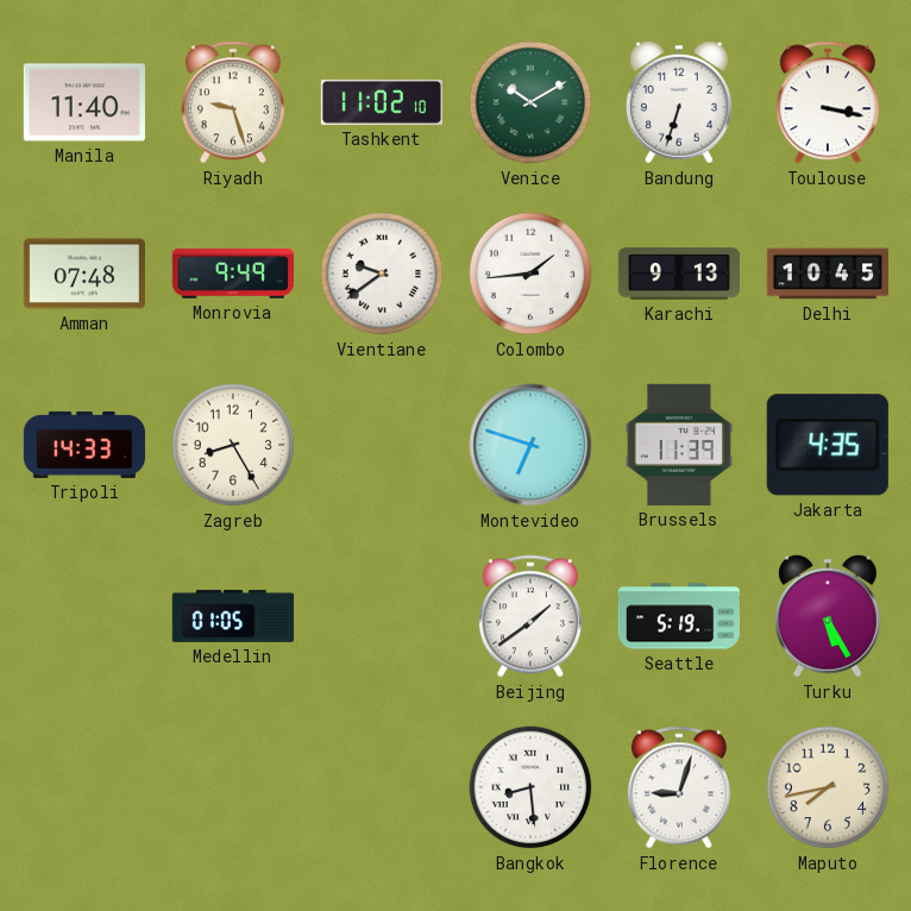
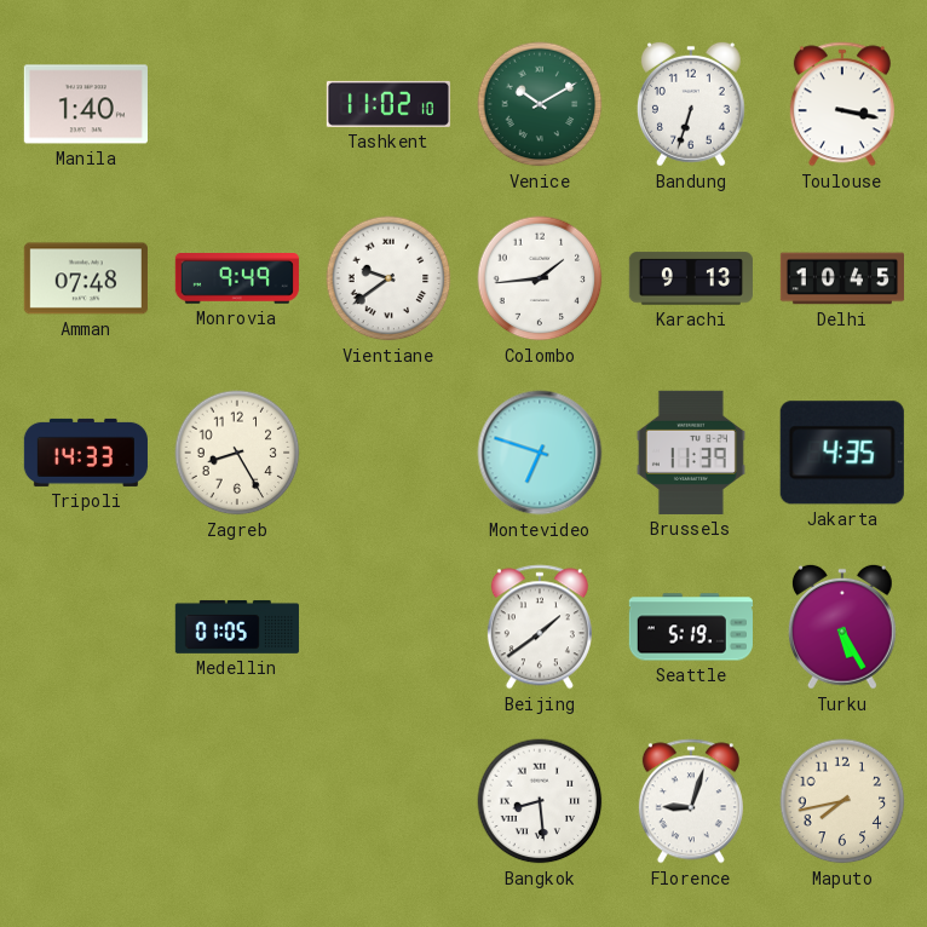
Manila: 11:40 -> 1:40 (86, 104)
Riyadh: 9:27 -> none (233, 102)
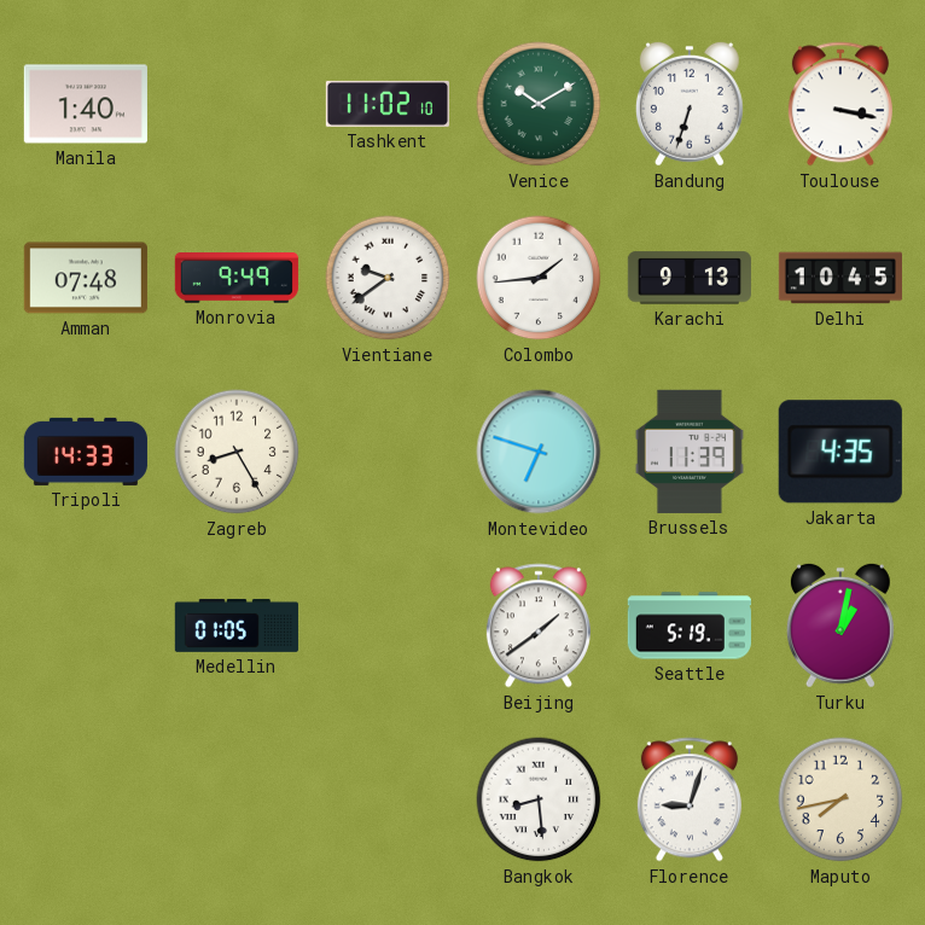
Turku: 5:25 -> 1:02 (840, 626)
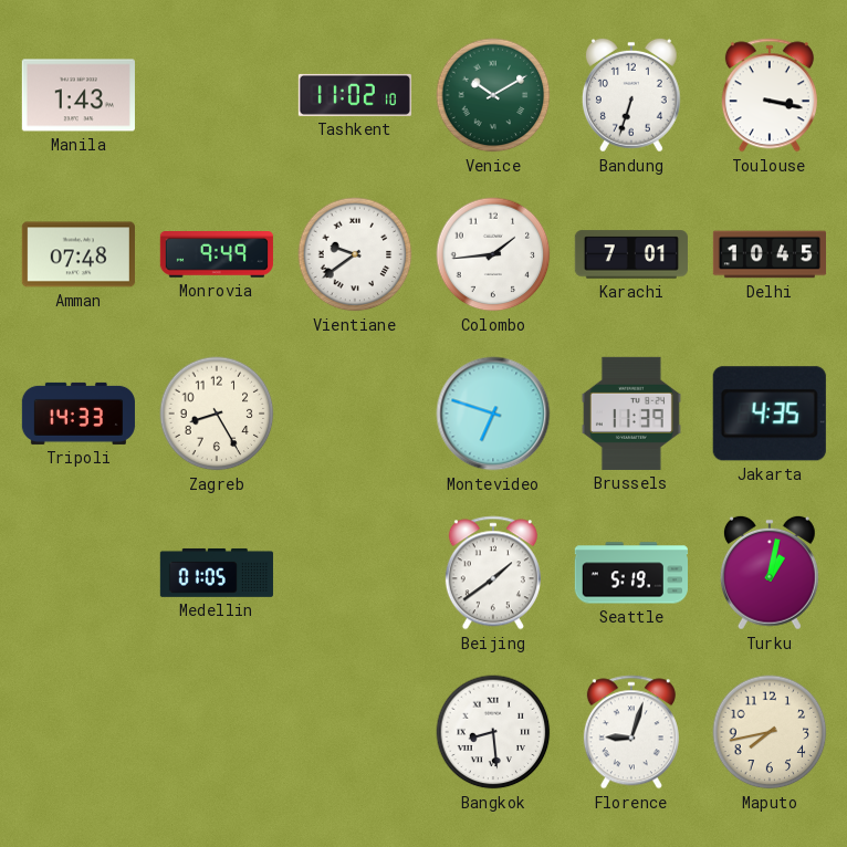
Manila: 1:40 -> 1:43 (79, 95)
Karachi: 9:13 -> 7:01 (631, 254)
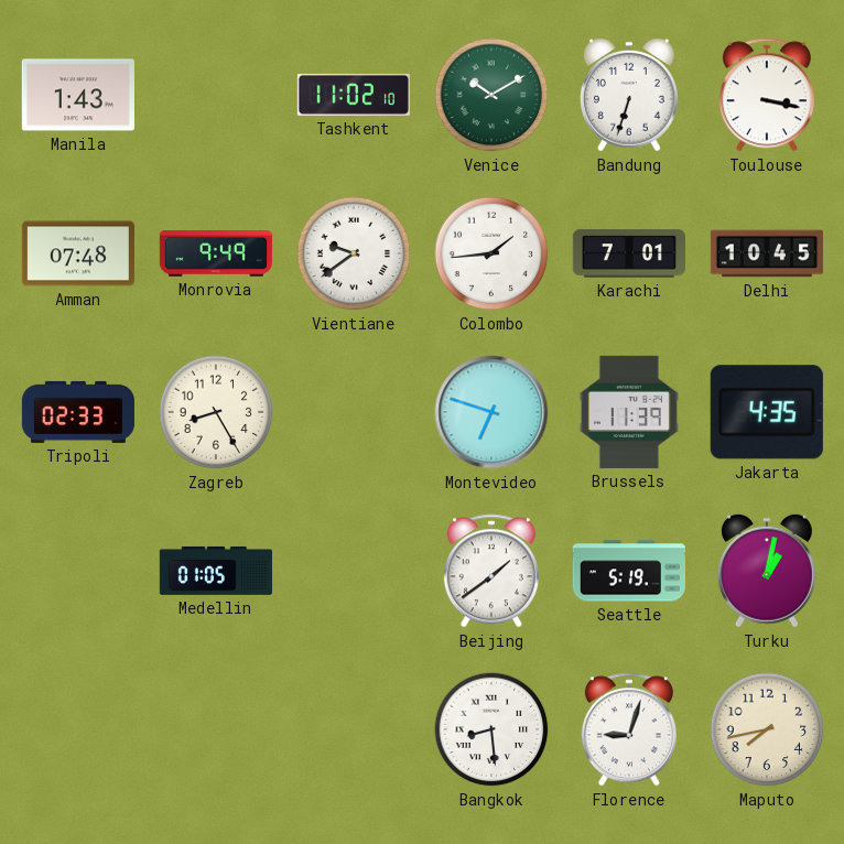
Tripoli: 14:33 -> 02:33 (78, 412)
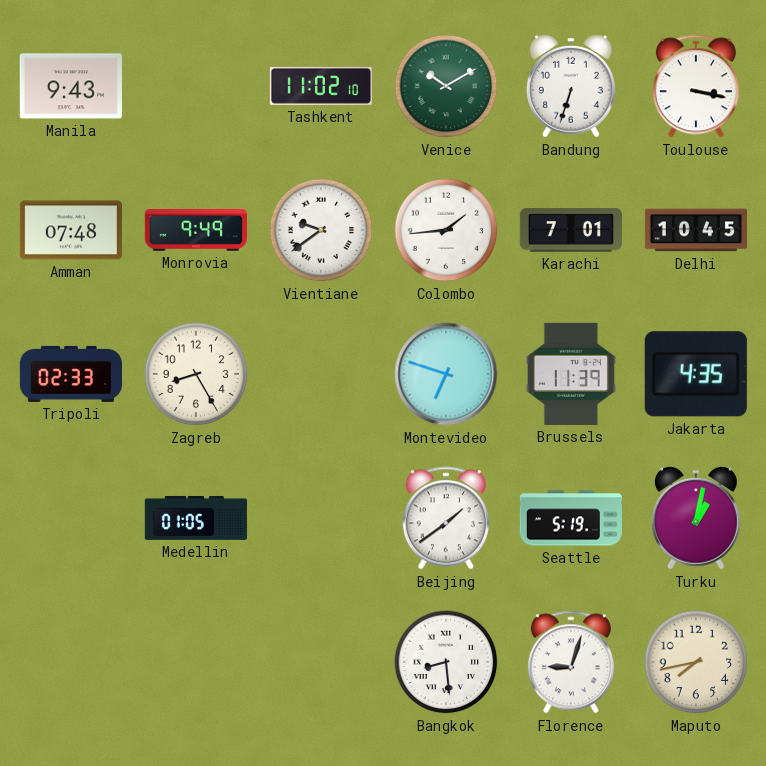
Manila: 1:43 -> 9:43 (71, 86)
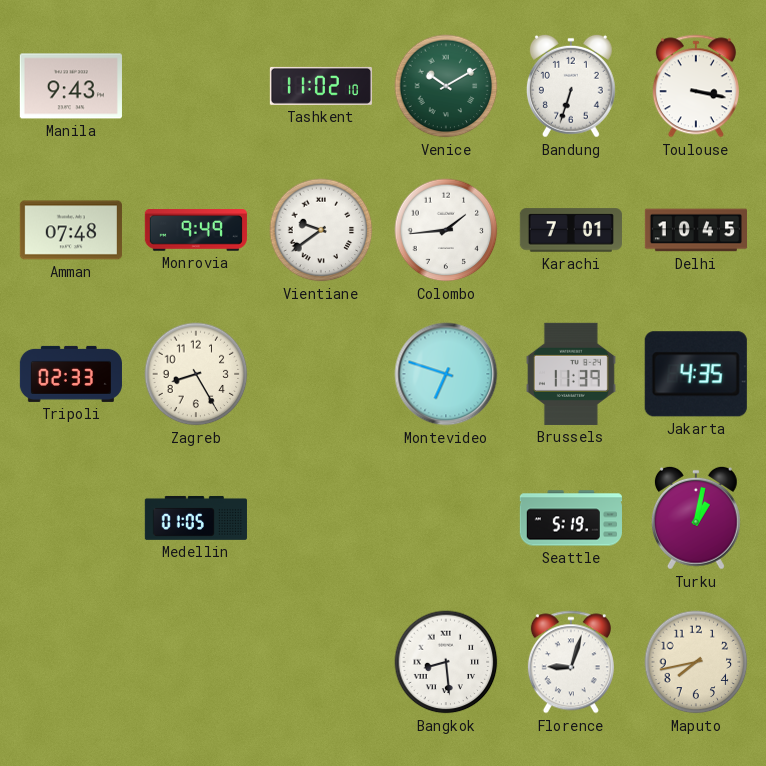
Beijing: 1:39 -> none (446, 518)
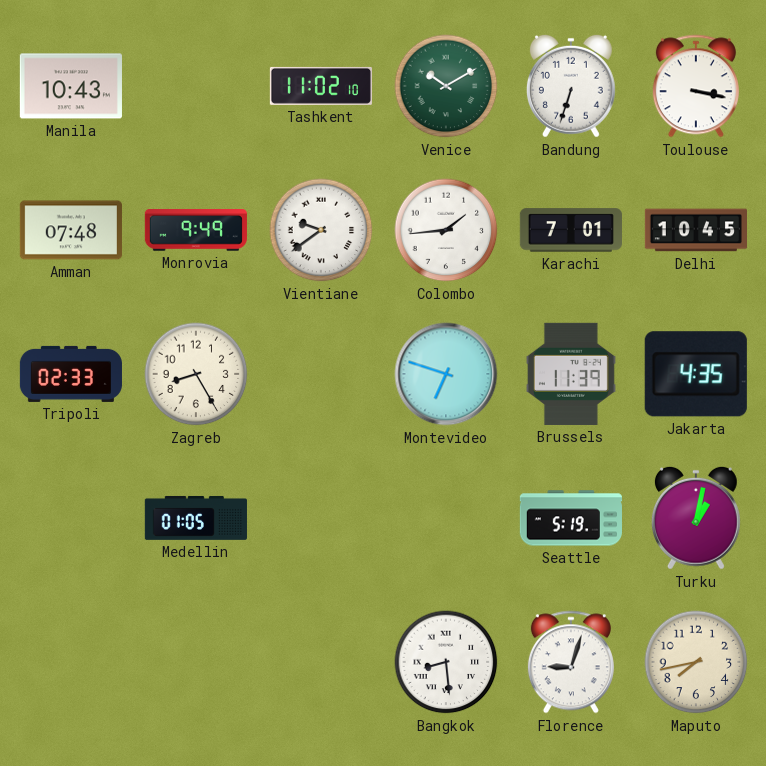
Manila: 9:43 -> 10:43 (71, 86)
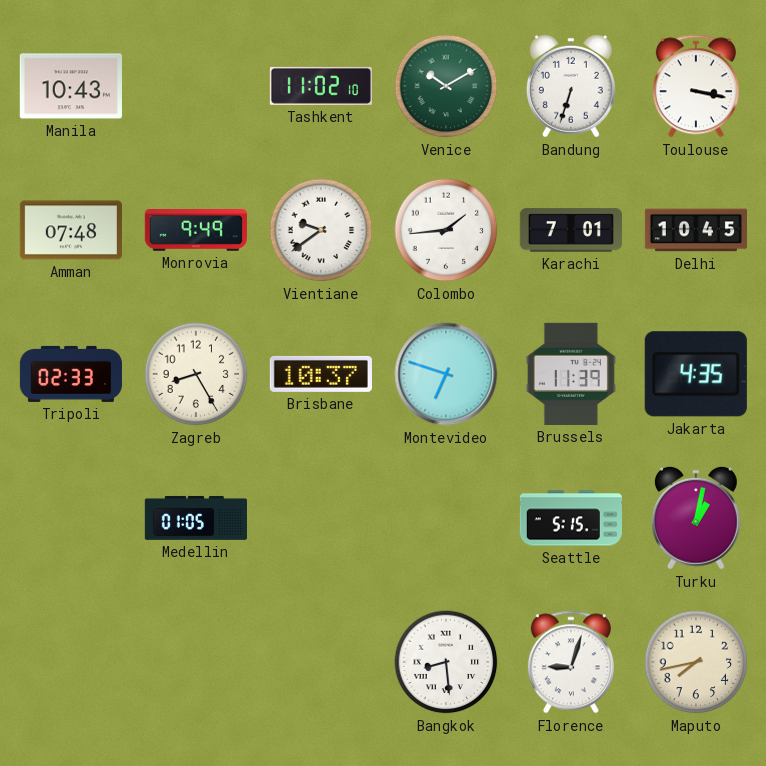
Brisbane: none -> 10:37 (321, 374)
Seattle: 5:19 -> 5:15 (571, 518)
